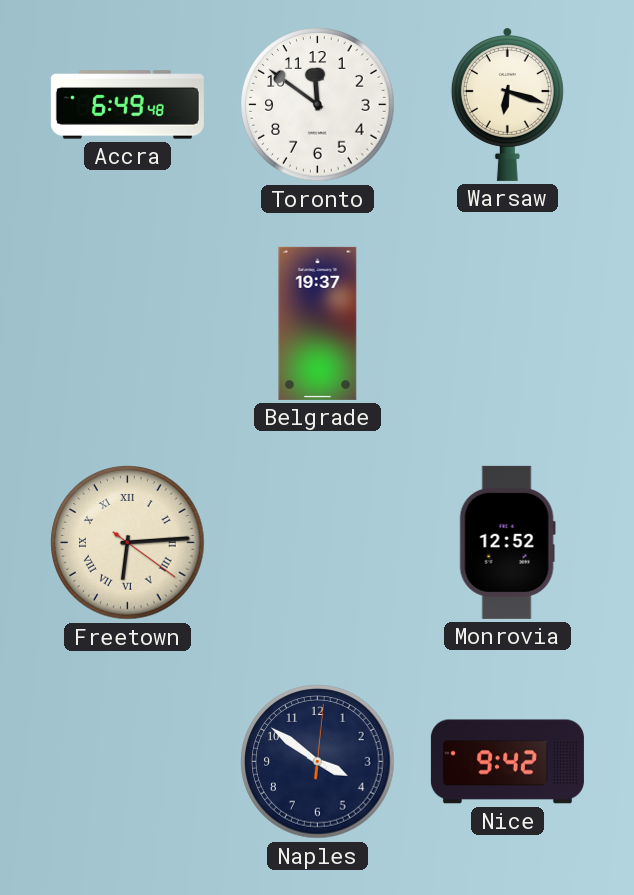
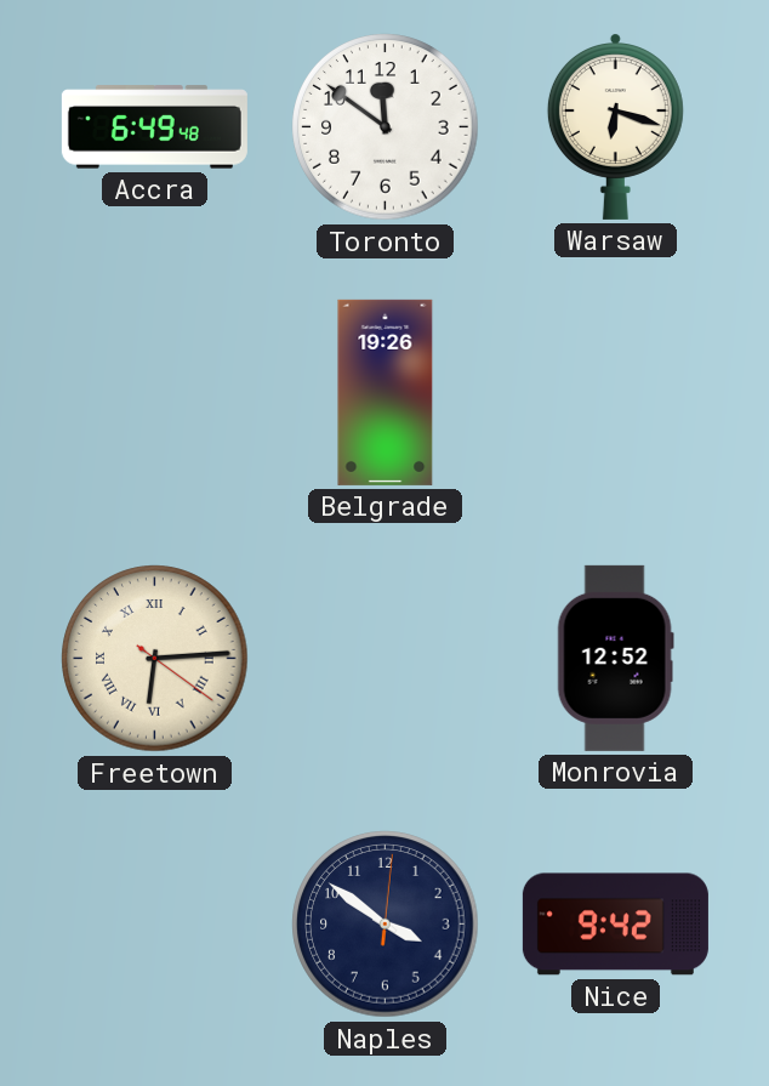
Belgrade: 19:37 -> 19:26 (386, 392)
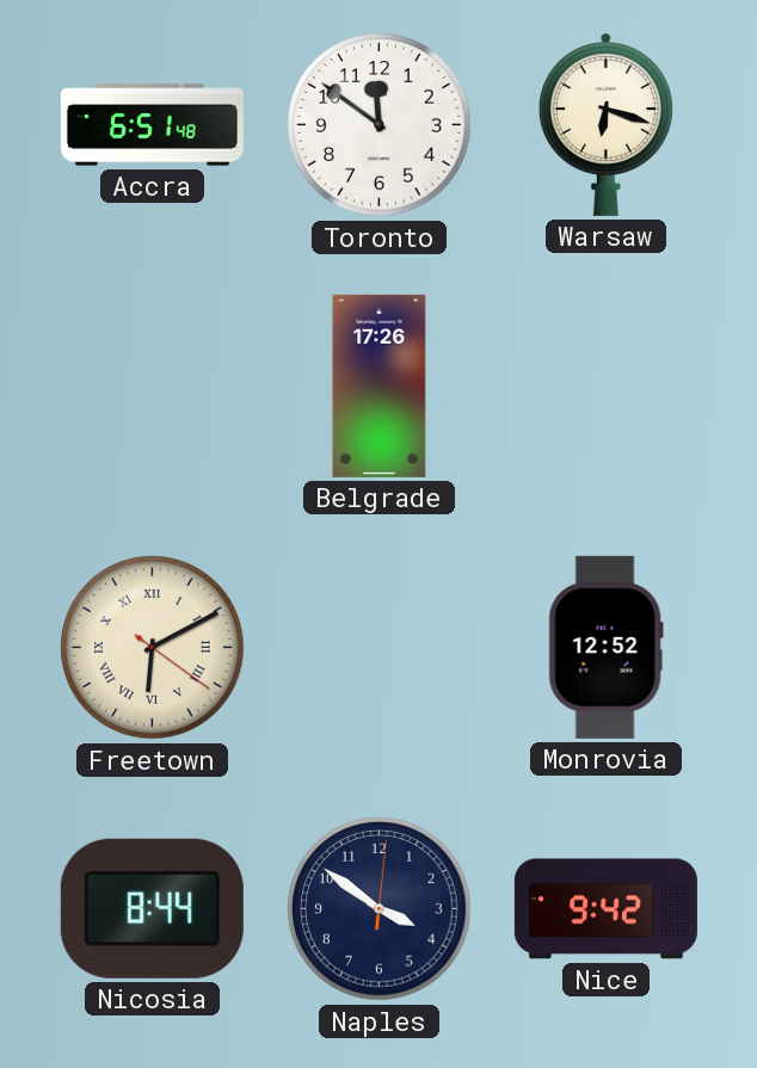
Accra: 6:49 -> 6:51 (152, 125)
Belgrade: 19:26 -> 17:26 (380, 385)
Freetown: 6:14 -> 6:10 (153, 648)
Nicosia: none -> 8:44 (152, 908)
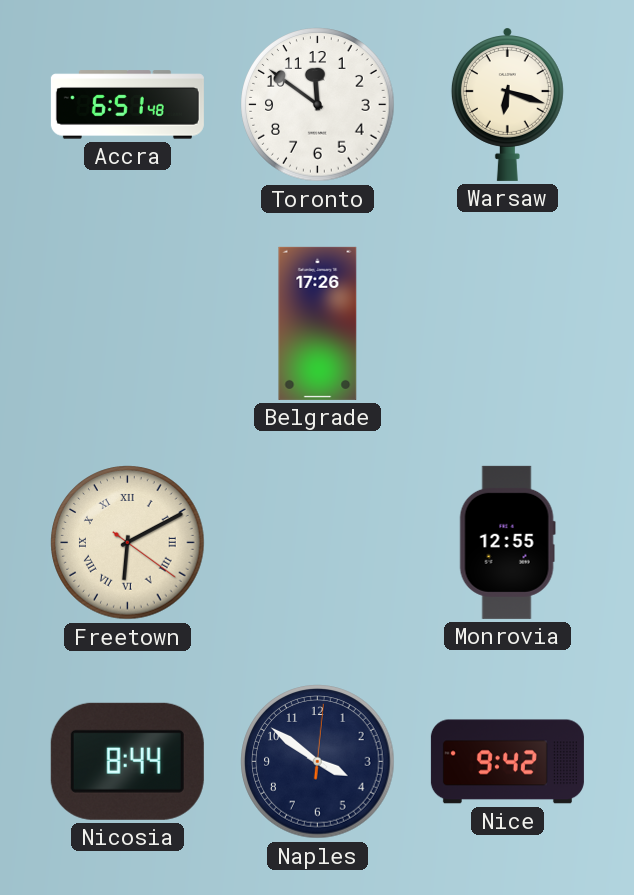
Monrovia: 12:52 -> 12:55 (507, 542)
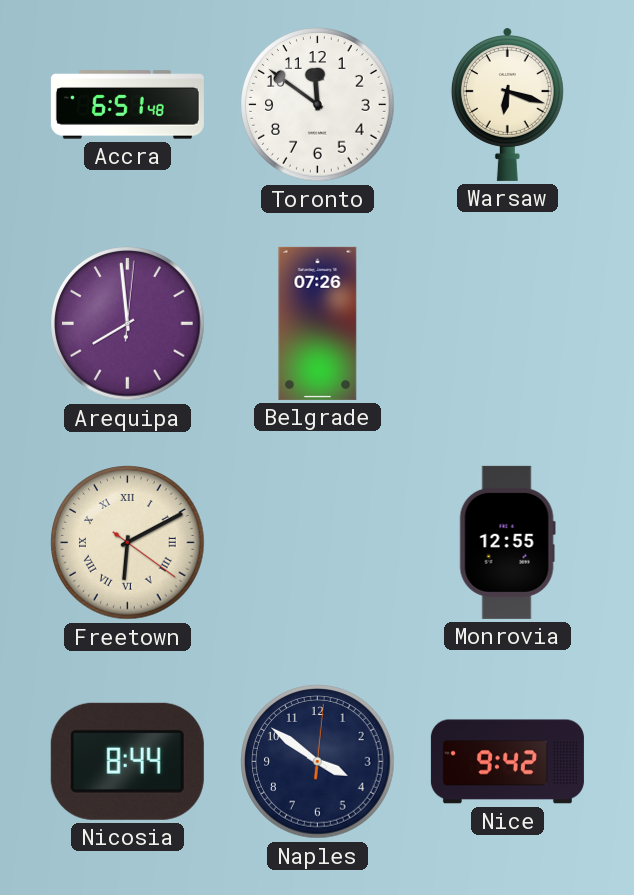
Arequipa: none -> 7:59 (128, 324)
Belgrade: 17:26 -> 07:26 (318, 323)
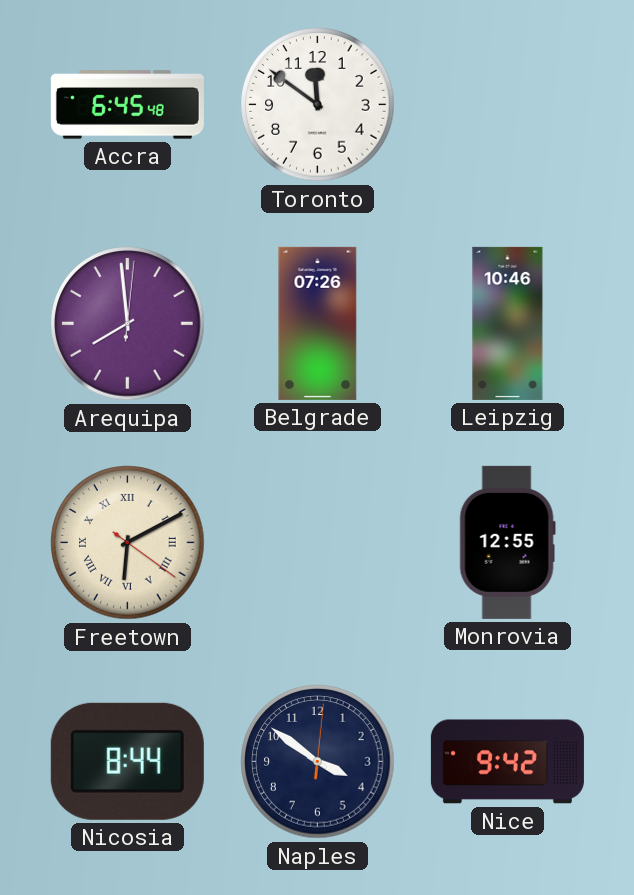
Accra: 6:51 -> 6:45 (127, 105)
Warsaw: 6:18 -> none (507, 104)
Leipzig: none -> 10:46 (508, 323)
